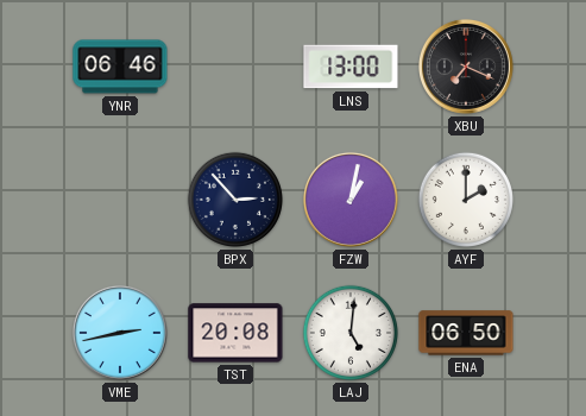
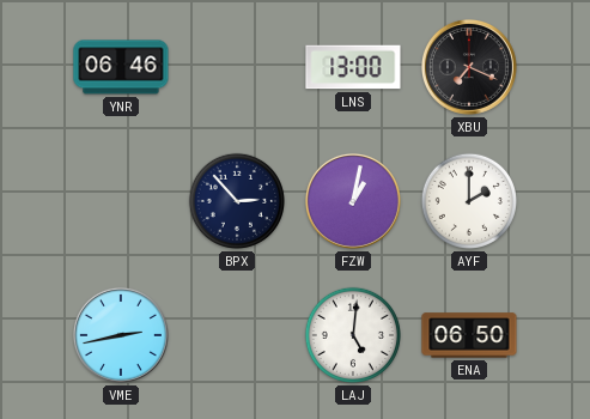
TST: 20:08 -> none (235, 333)
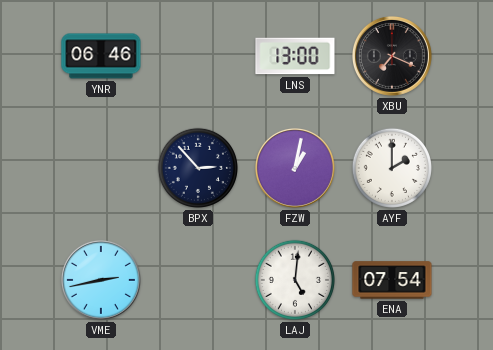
ENA: 06:50 -> 07:54 (392, 280)
